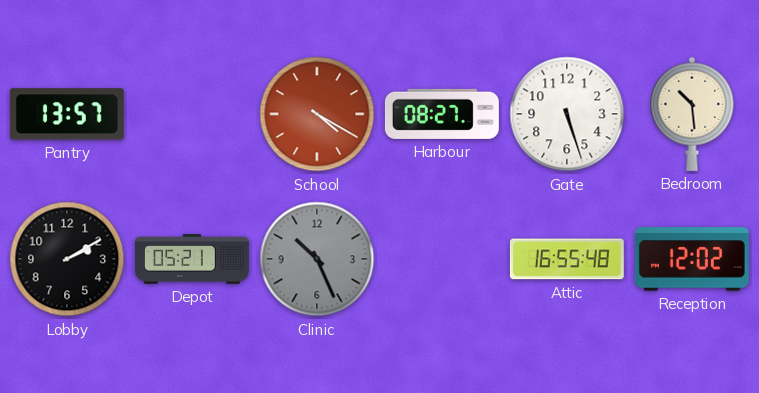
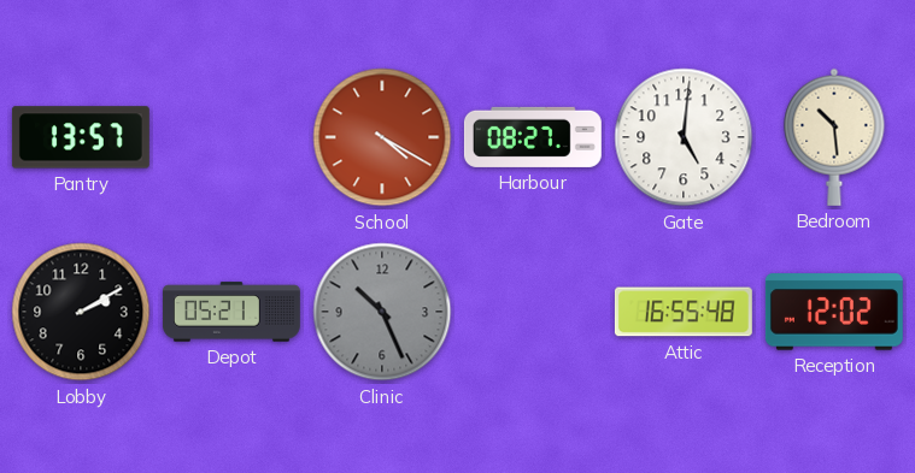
Gate: 5:27 -> 5:01 (684, 137)
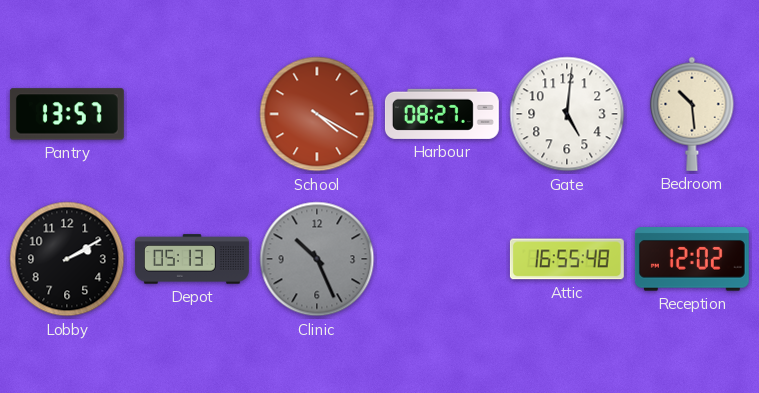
Depot: 05:21 -> 05:13 (192, 259)
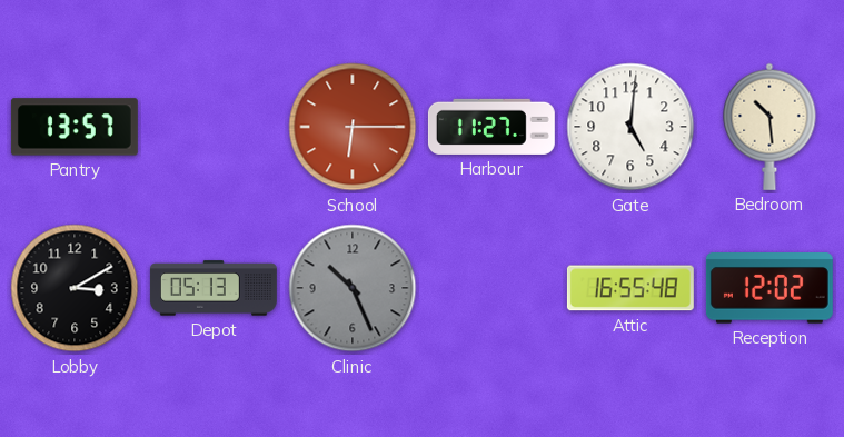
School: 4:20 -> 6:15 (353, 127)
Harbour: 08:27 -> 11:27 (491, 127)
Lobby: 2:10 -> 3:10 (75, 288)
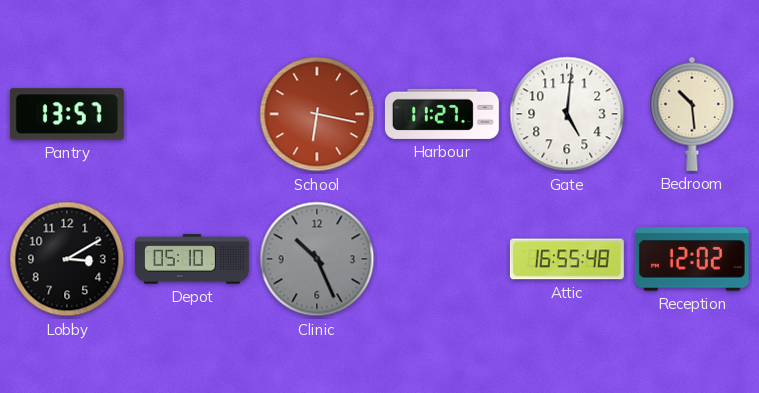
School: 6:15 -> 6:17 (317, 114)
Depot: 05:13 -> 05:10 (192, 259)
